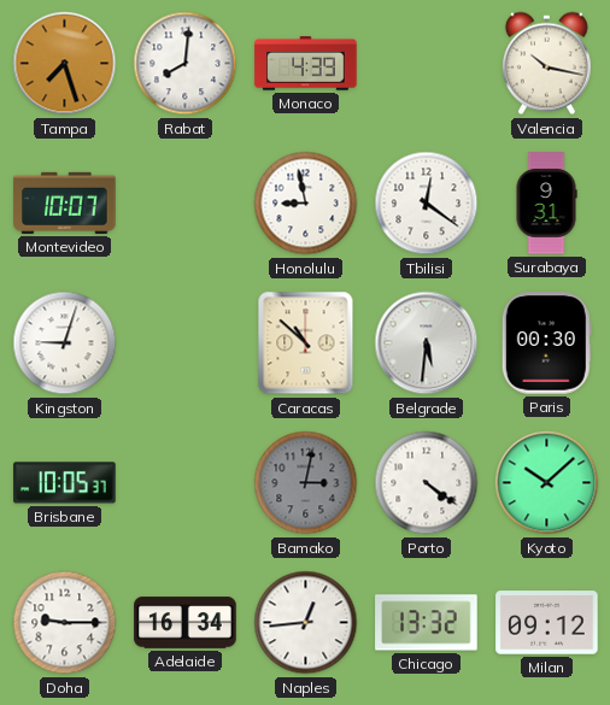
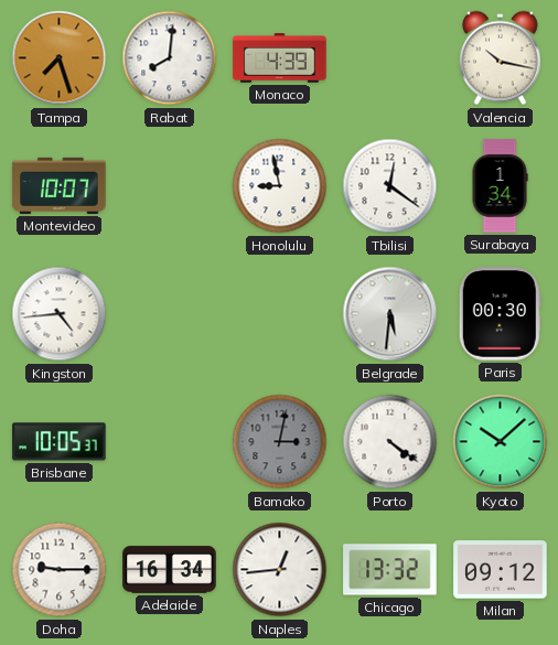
Surabaya: 9:31 -> 1:34 (500, 186)
Kingston: 9:03 -> 4:44 (60, 314)
Caracas: 10:52 -> none (306, 343)
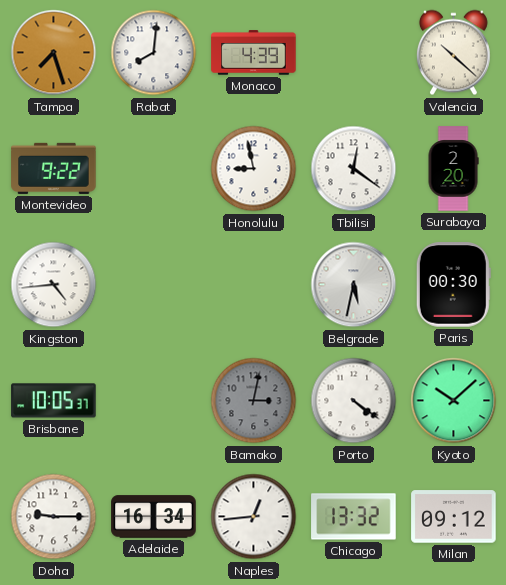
Valencia: 10:17 -> 10:22 (453, 53)
Montevideo: 10:07 -> 9:22 (54, 168)
Surabaya: 1:34 -> 2:20 (453, 169)
Belgrade: 5:31 -> 5:32 (354, 285)
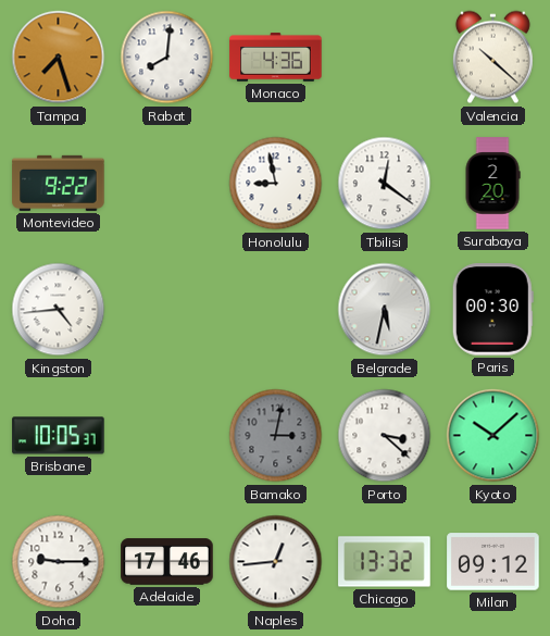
Monaco: 4:39 -> 4:36 (276, 58)
Porto: 4:21 -> 3:22 (385, 436)
Adelaide: 16:34 -> 17:46 (167, 562)
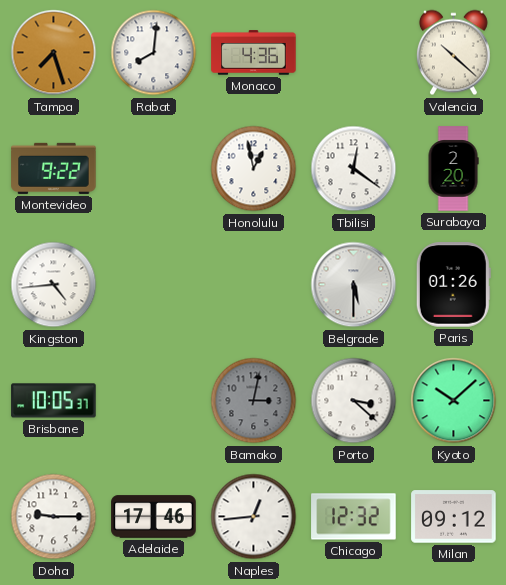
Honolulu: 8:58 -> 12:58 (254, 169)
Belgrade: 5:32 -> 5:30 (354, 285)
Paris: 00:30 -> 01:26 (453, 285)
Chicago: 13:32 -> 12:32 (354, 517)
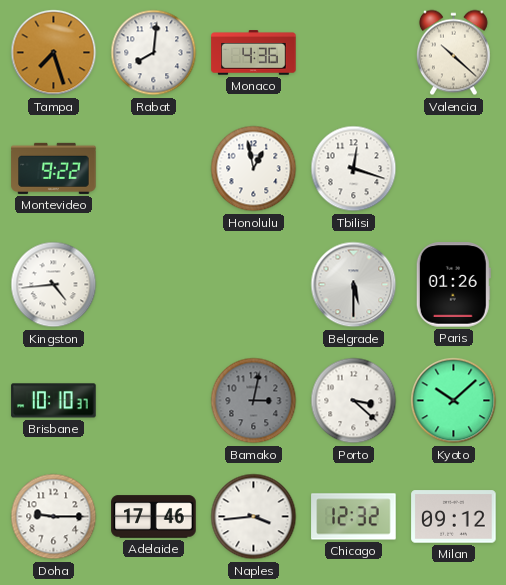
Tbilisi: 12:21 -> 12:18 (354, 169)
Surabaya: 2:20 -> none (453, 169)
Brisbane: 10:05 -> 10:10 (54, 401)
Naples: 12:44 -> 3:44 (254, 517)
